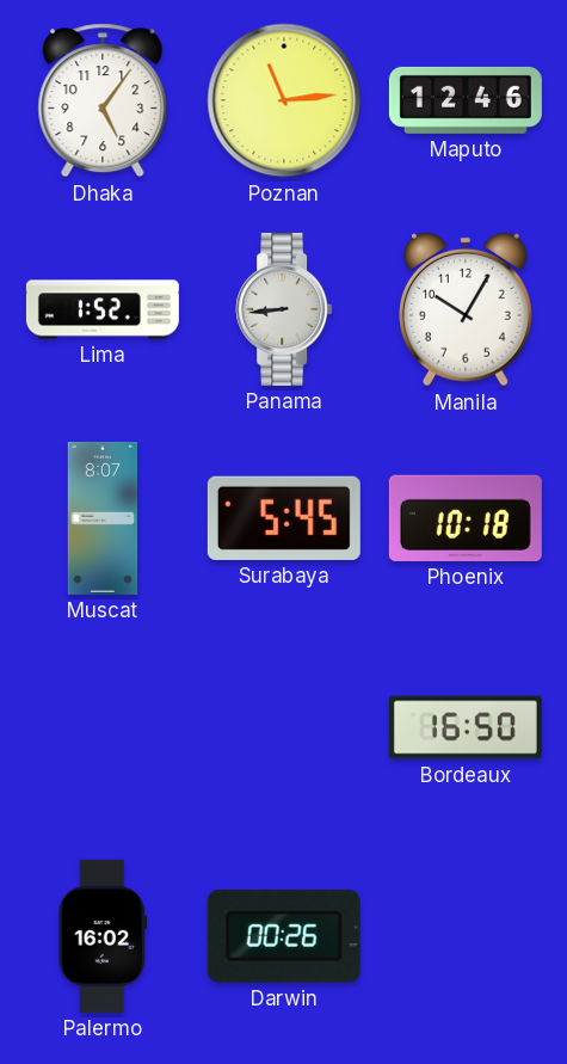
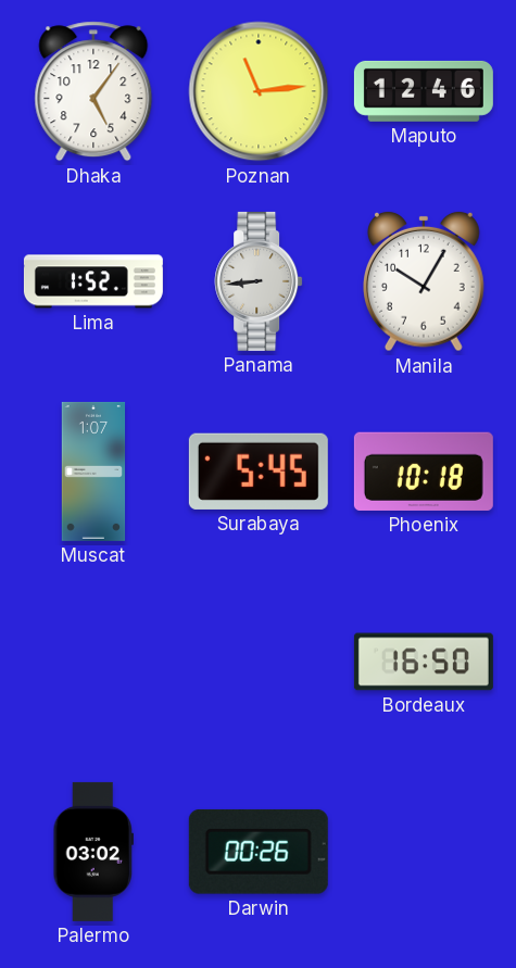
Muscat: 8:07 -> 1:07 (93, 472)
Palermo: 16:02 -> 03:02 (93, 852)
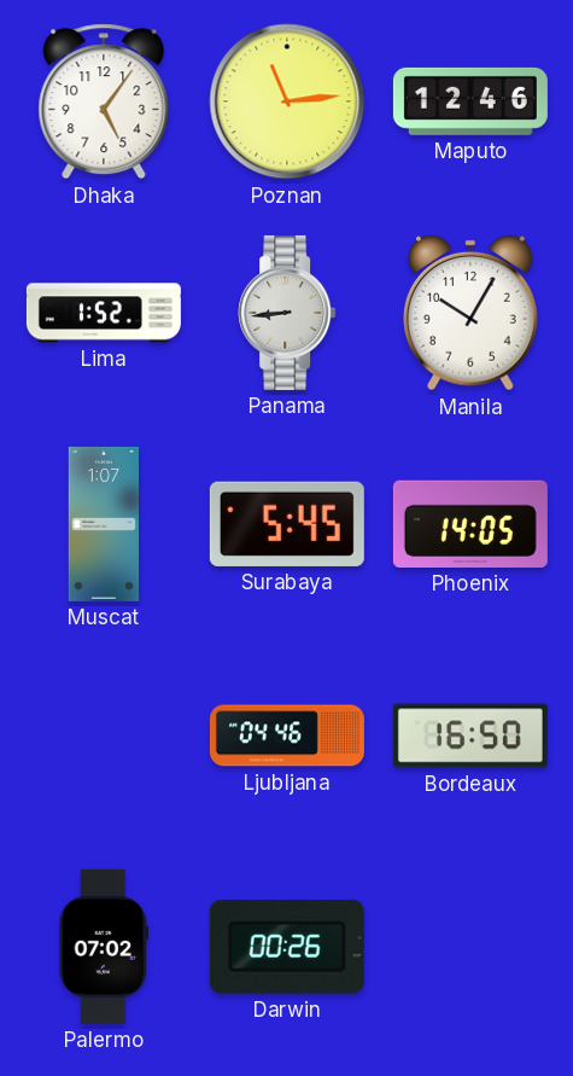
Phoenix: 10:18 -> 14:05 (470, 524)
Ljubljana: none -> 04:46 (287, 735)
Palermo: 03:02 -> 07:02 (104, 947)
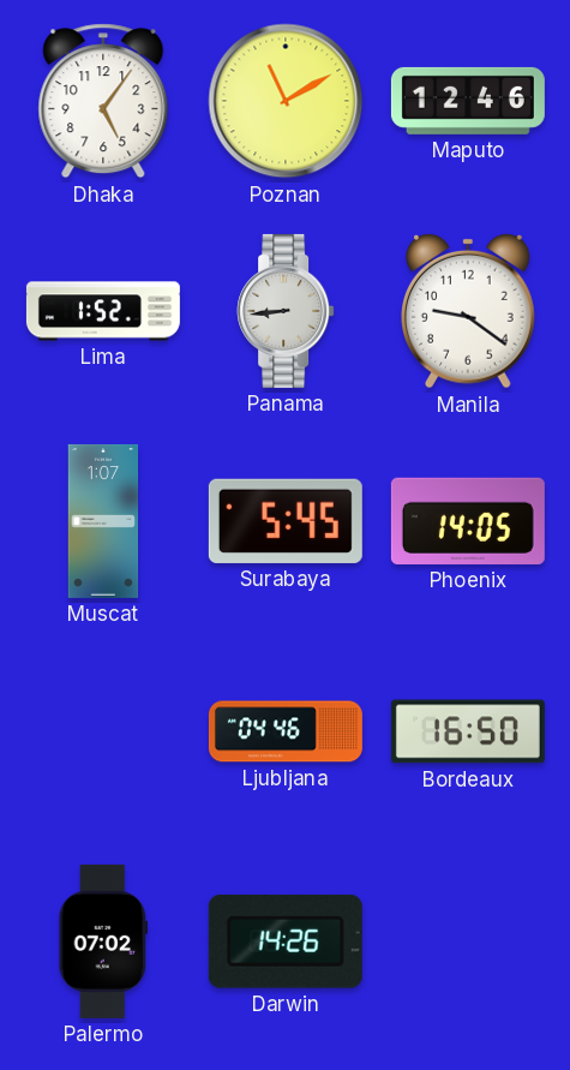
Poznan: 11:14 -> 11:10 (286, 101)
Manila: 10:05 -> 9:21 (469, 311)
Darwin: 00:26 -> 14:26 (286, 942)
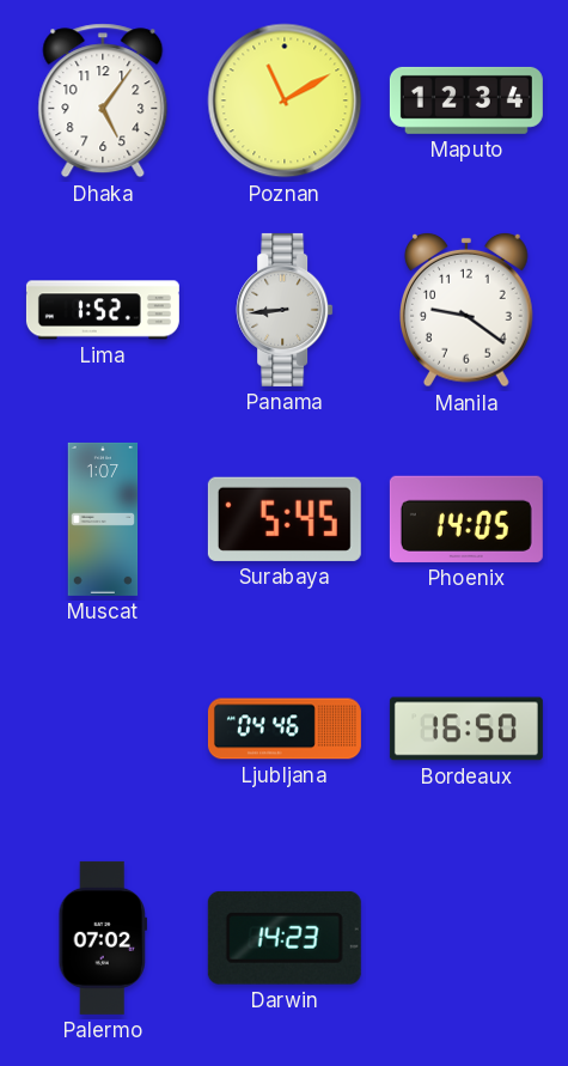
Maputo: 12:46 -> 12:34 (466, 100)
Darwin: 14:26 -> 14:23 (285, 938)
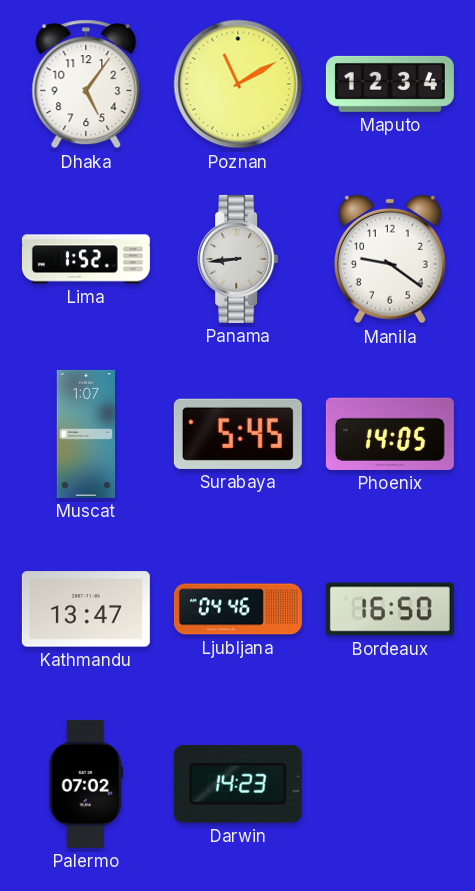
Kathmandu: none -> 13:47 (86, 609)
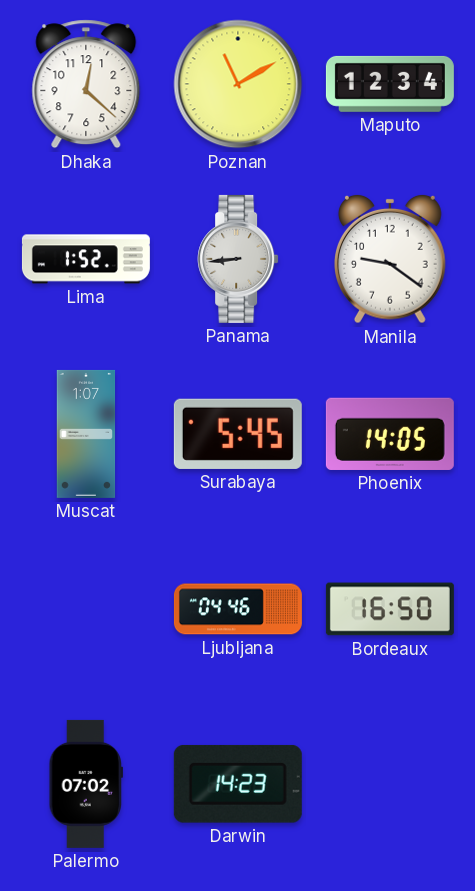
Dhaka: 5:06 -> 12:22 (86, 84)
Kathmandu: 13:47 -> none (86, 609)
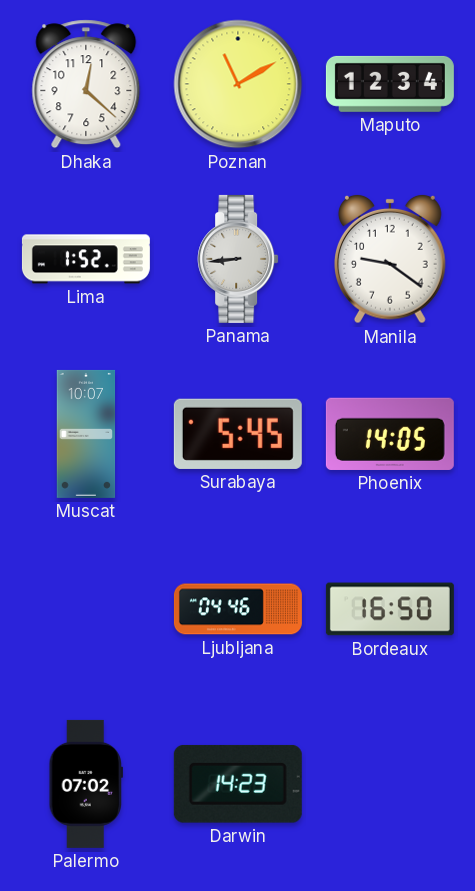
Muscat: 1:07 -> 10:07 (86, 434)
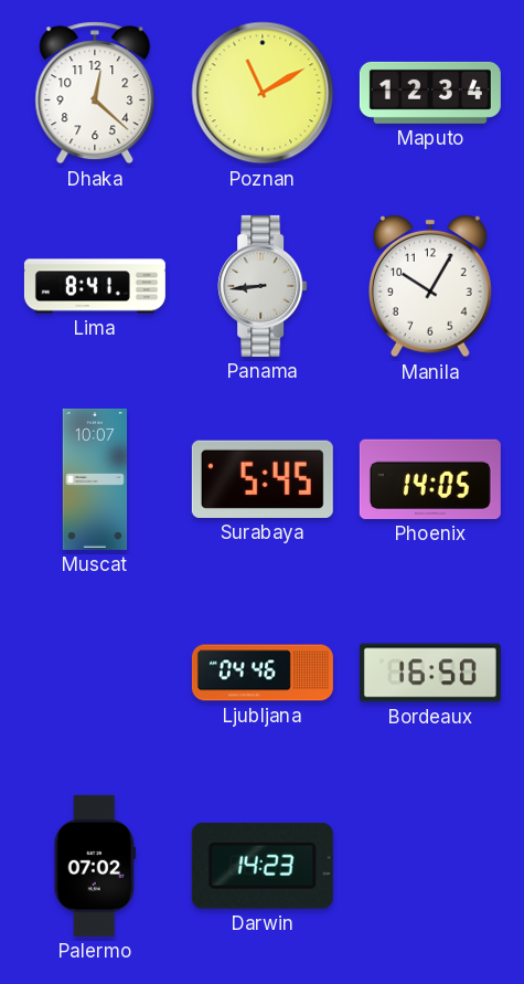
Lima: 1:52 -> 8:41 (95, 286)
Manila: 9:21 -> 10:05 (431, 286)
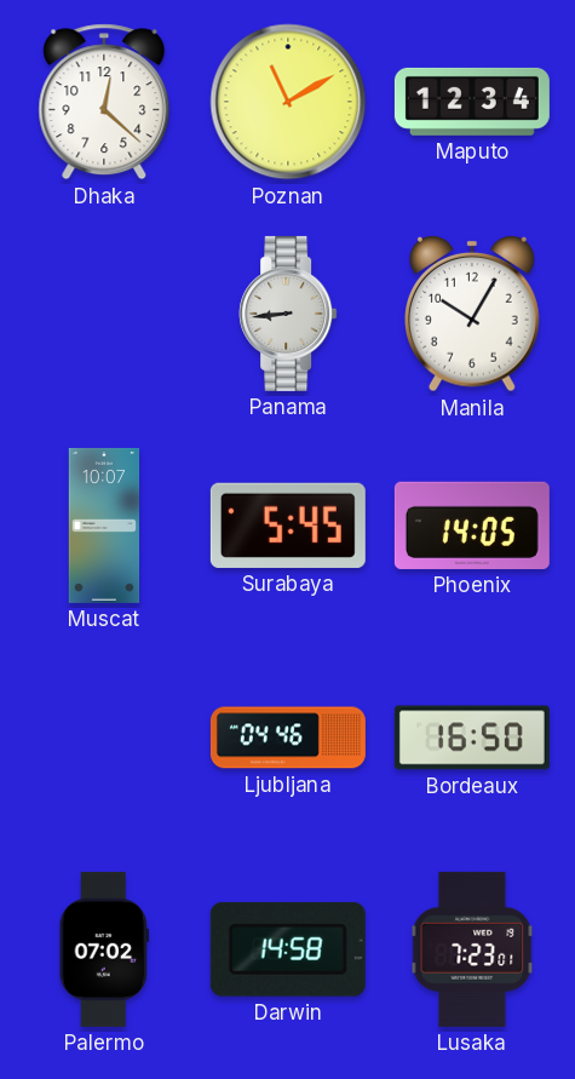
Lima: 8:41 -> none (95, 286)
Darwin: 14:23 -> 14:58 (288, 949)
Lusaka: none -> 7:23 (472, 949)
